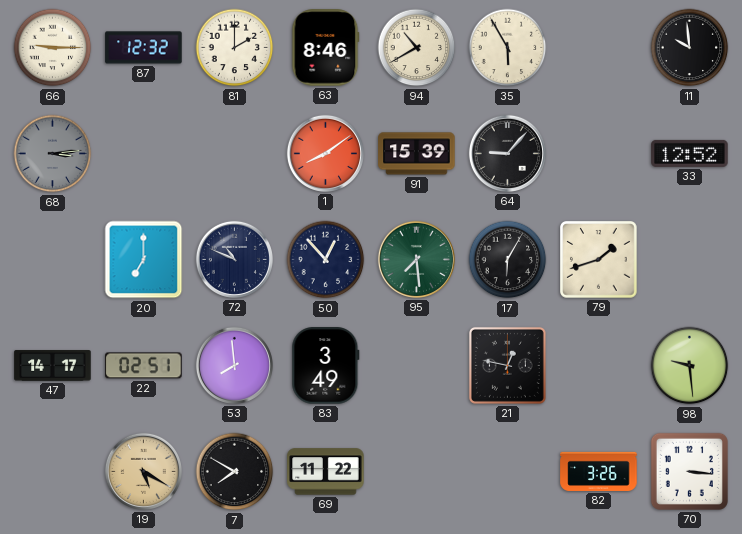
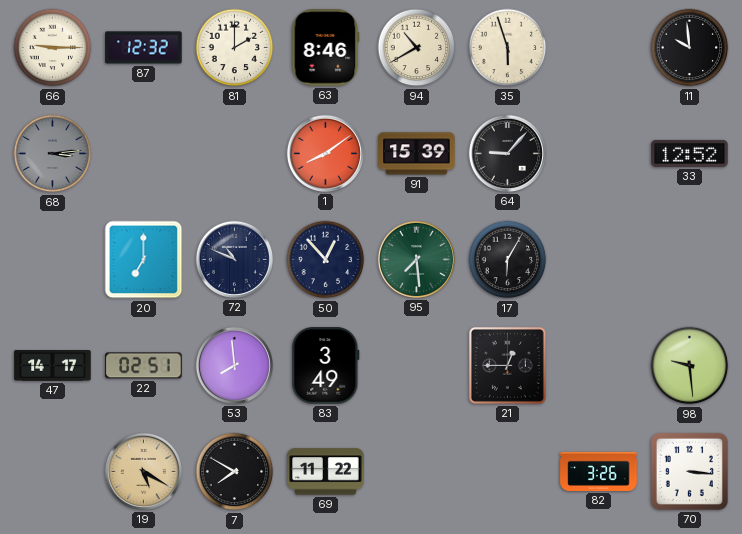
35: 5:55 -> 5:57 (508, 48)
79: 1:42 -> none (599, 260)
21: 12:47 -> 12:45 (507, 365)
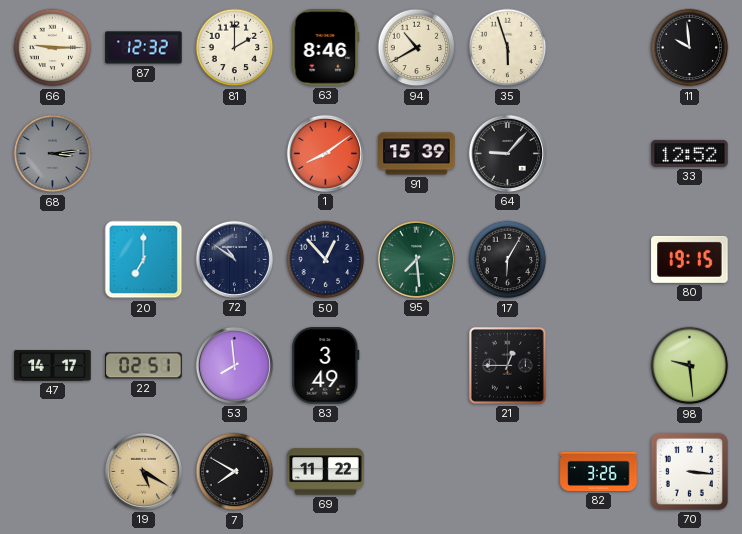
72: 10:49 -> 10:51 (234, 259)
80: none -> 19:15 (690, 259)
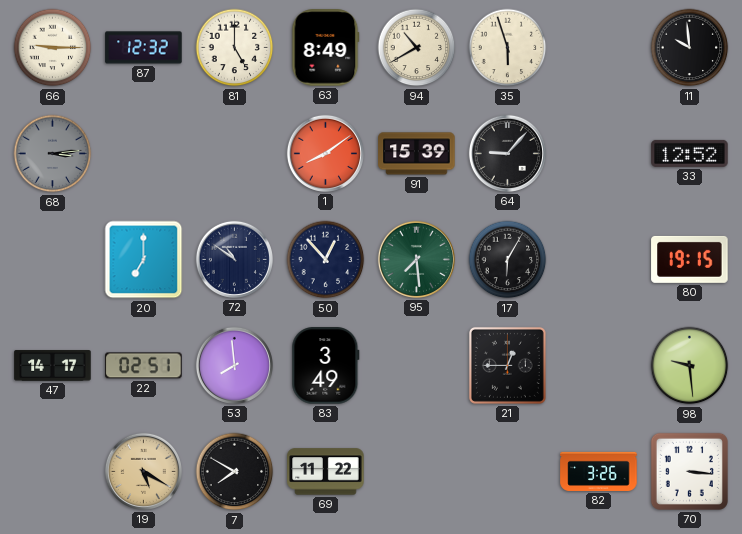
81: 2:00 -> 5:00 (235, 48)
63: 8:46 -> 8:49 (325, 48)
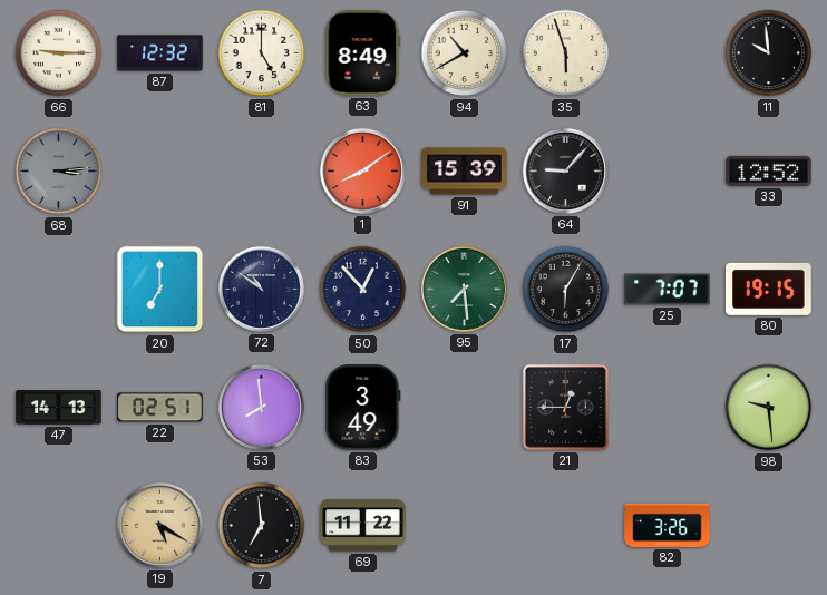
25: none -> 7:07 (668, 290)
47: 14:17 -> 14:13 (59, 408)
7: 7:50 -> 6:59 (262, 526)
70: 3:16 -> none (689, 471)
